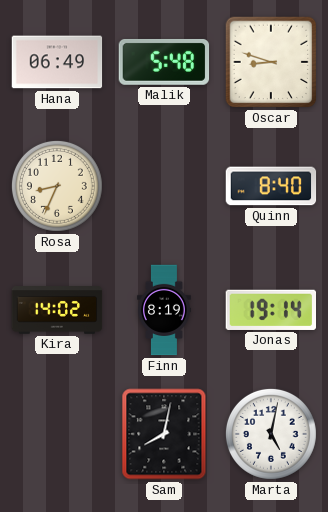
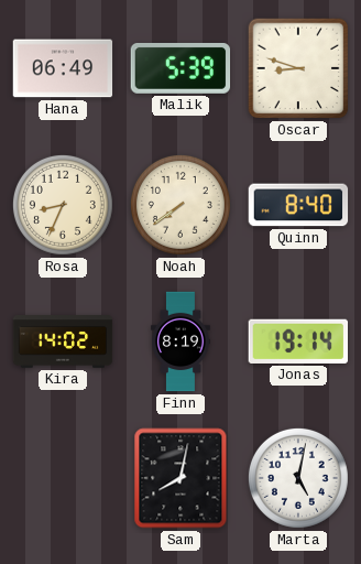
Malik: 5:48 -> 5:39 (180, 68)
Noah: none -> 7:39 (180, 205)
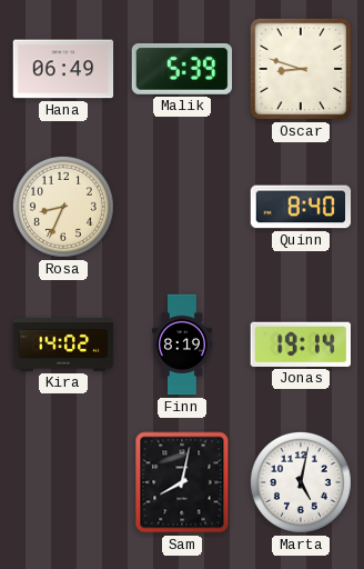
Noah: 7:39 -> none (180, 205)
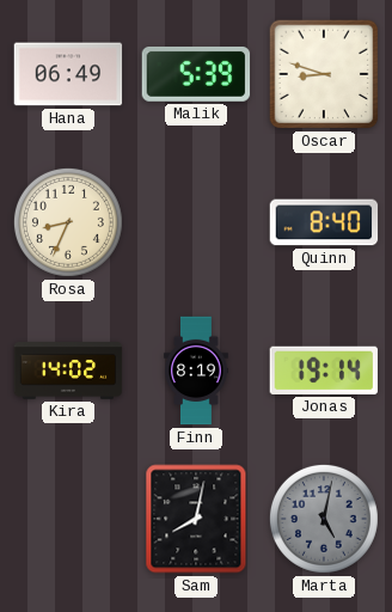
Marta dial: white -> grey (324, 519)
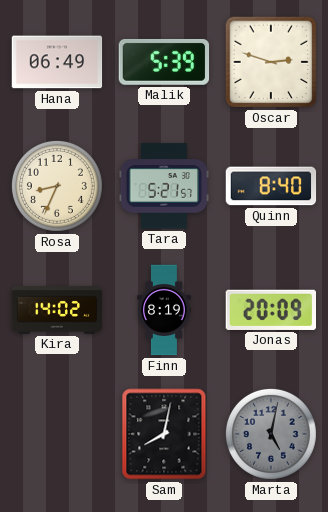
Oscar: 8:48 -> 2:48 (271, 62)
Tara: none -> 5:21 (164, 186)
Jonas: 19:14 -> 20:09 (270, 310)
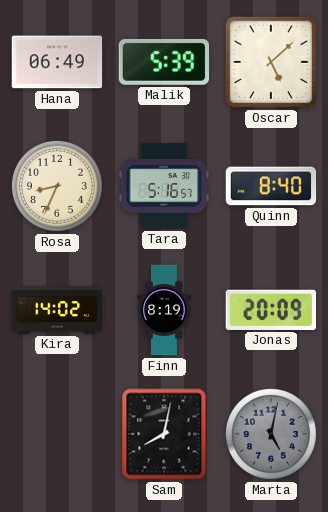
Oscar: 2:48 -> 5:08 (271, 62)
Tara: 5:21 -> 5:16 (164, 186)
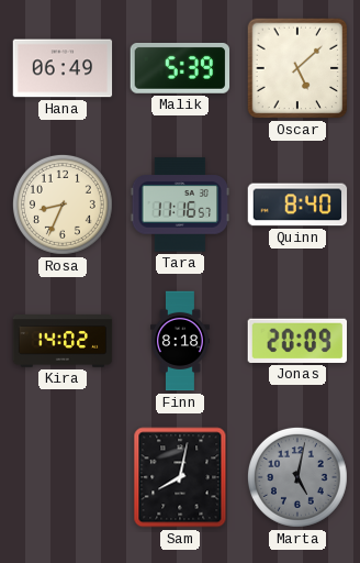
Tara: 5:16 -> 11:16 (180, 205)
Finn: 8:19 -> 8:18 (180, 341)
